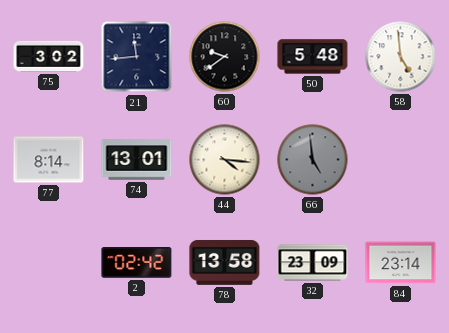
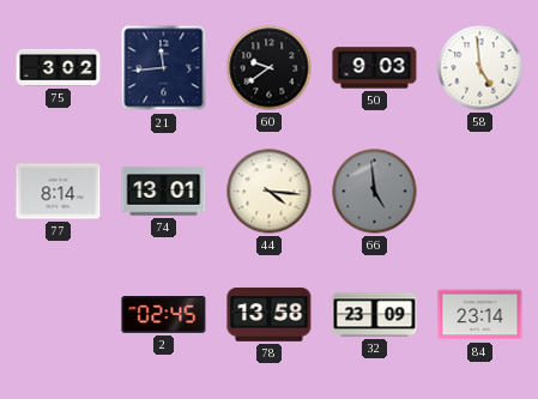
50: 5:48 -> 9:03 (375, 68)
2: 02:42 -> 02:45 (164, 315)
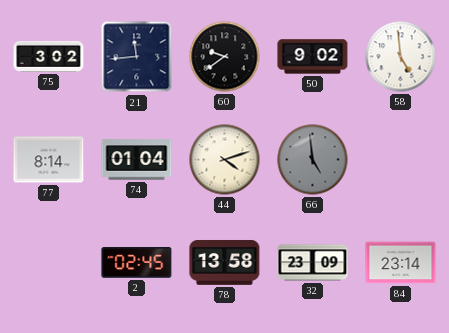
50: 9:03 -> 9:02 (313, 57)
74: 13:01 -> 01:04 (137, 160)
44: 4:16 -> 4:12 (225, 160)
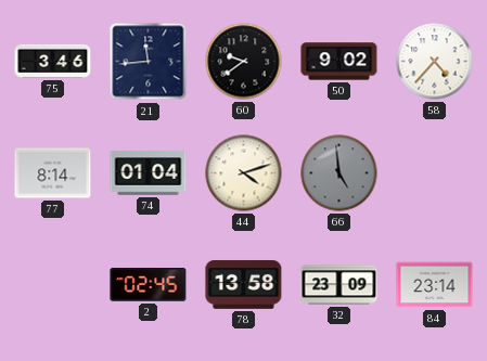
75: 3:02 -> 3:46 (53, 61)
58: 4:59 -> 4:37 (435, 62)
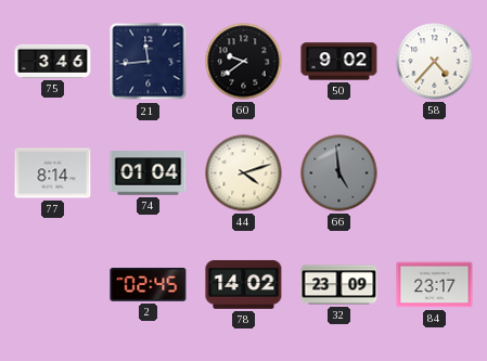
78: 13:58 -> 14:02 (244, 284)
84: 23:14 -> 23:17 (435, 285)
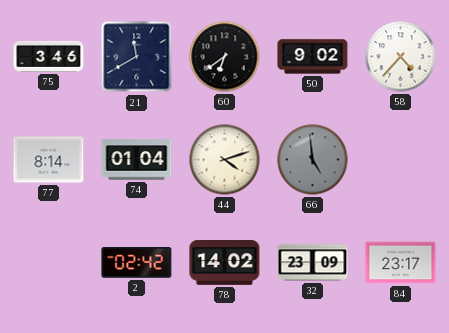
21: 11:44 -> 11:40 (137, 57)
60: 9:39 -> 6:39 (225, 57)
2: 02:45 -> 02:42 (137, 263)
